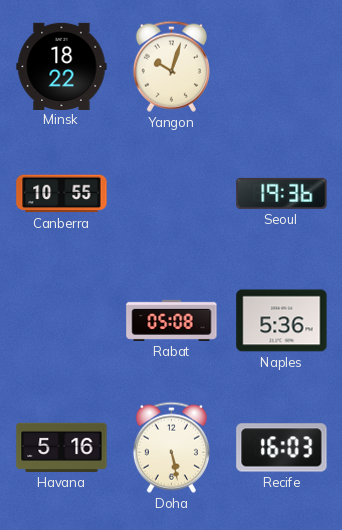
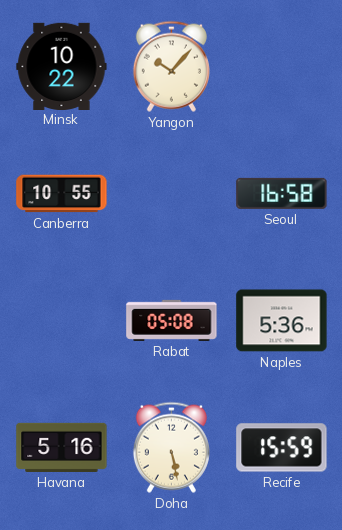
Minsk: 18:22 -> 10:22 (62, 66)
Yangon: 10:03 -> 10:07 (171, 66)
Seoul: 19:36 -> 16:58 (282, 193)
Recife: 16:03 -> 15:59 (282, 448)
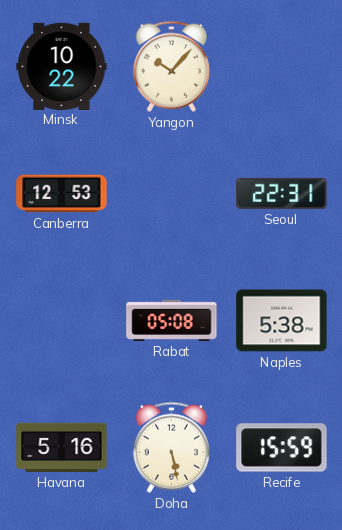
Canberra: 10:55 -> 12:53 (62, 194)
Seoul: 16:58 -> 22:31 (282, 193)
Naples: 5:36 -> 5:38 (282, 321)
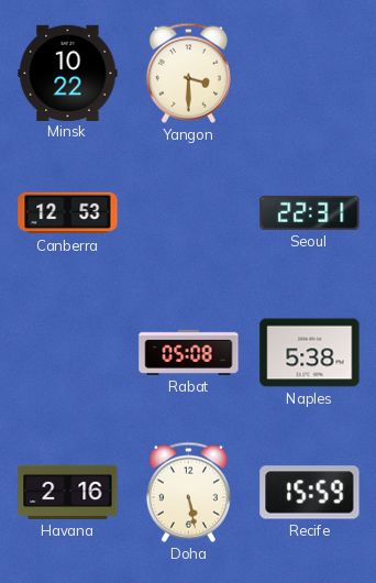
Yangon: 10:07 -> 3:30 (188, 73)
Havana: 5:16 -> 2:16 (68, 492)
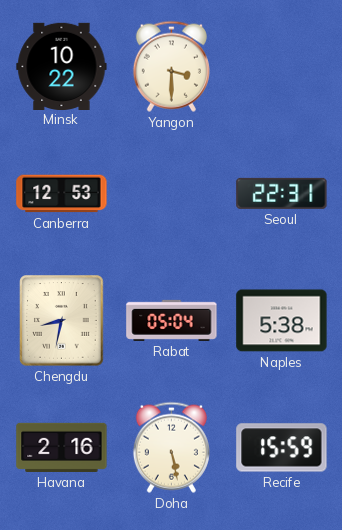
Chengdu: none -> 8:32 (62, 321)
Rabat: 05:08 -> 05:04 (172, 320)
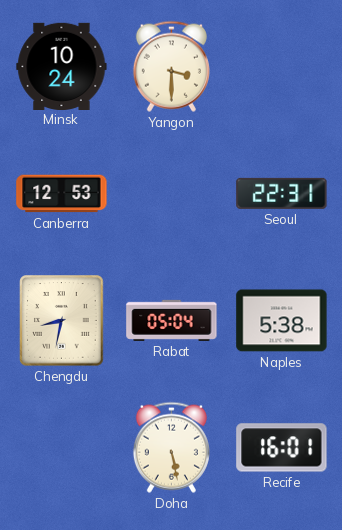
Minsk: 10:22 -> 10:24 (62, 66)
Havana: 2:16 -> none (62, 447)
Recife: 15:59 -> 16:01 (282, 448)
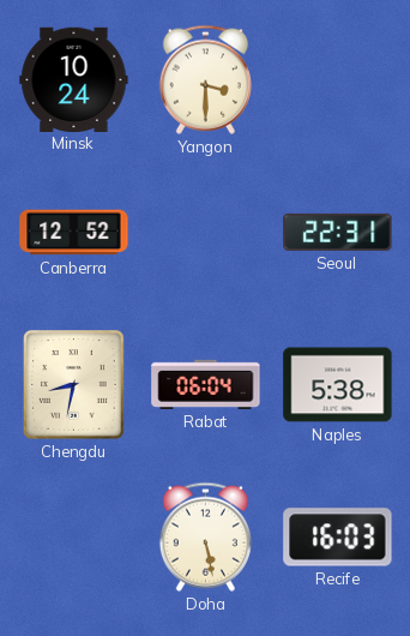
Canberra: 12:53 -> 12:52 (74, 233)
Rabat: 05:04 -> 06:04 (206, 384)
Recife: 16:01 -> 16:03 (338, 538)
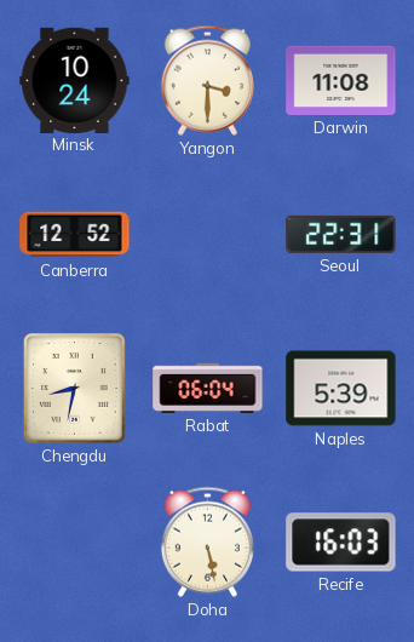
Darwin: none -> 11:08 (341, 80)
Naples: 5:38 -> 5:39 (341, 389)
